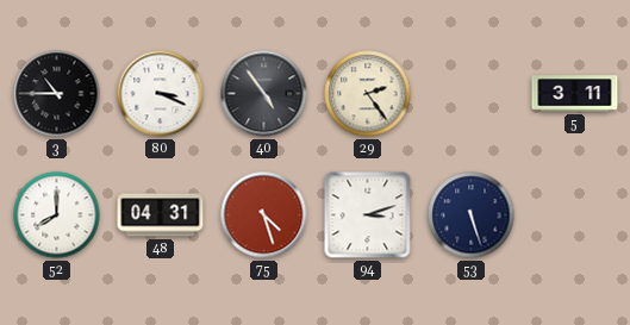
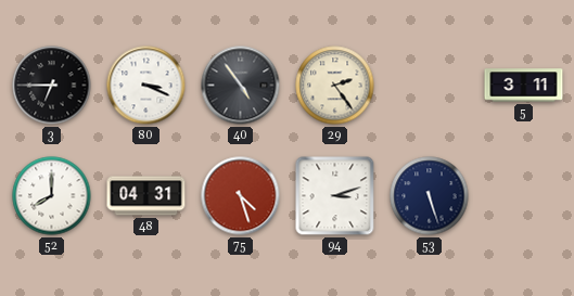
3: 10:45 -> 6:45 (52, 86)
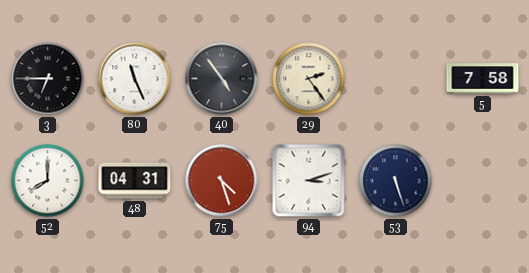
80: 3:19 -> 11:26 (135, 79)
5: 3:11 -> 7:58 (483, 79)
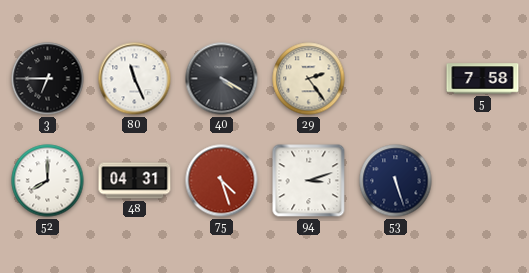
40: 4:54 -> 4:20 (222, 79)
